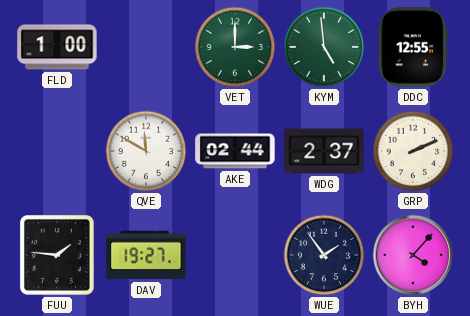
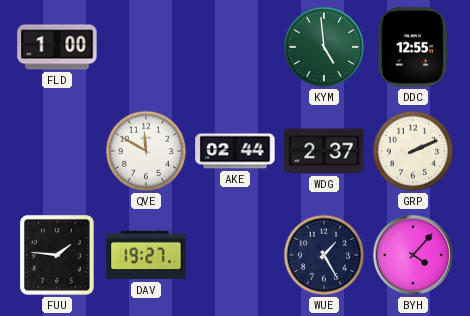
VET: 3:00 -> none (235, 47)
WUE: 1:54 -> 1:25 (324, 255)
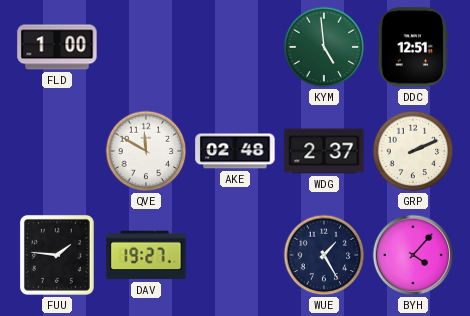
DDC: 12:55 -> 12:51 (413, 47)
AKE: 02:44 -> 02:48 (235, 151)
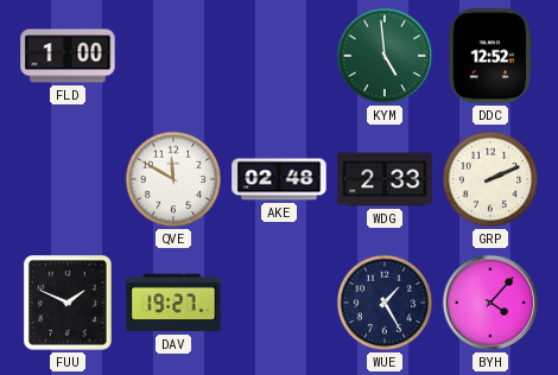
DDC: 12:51 -> 12:52 (490, 56)
WDG: 2:37 -> 2:33 (385, 179)
FUU: 1:46 -> 1:49 (68, 303)
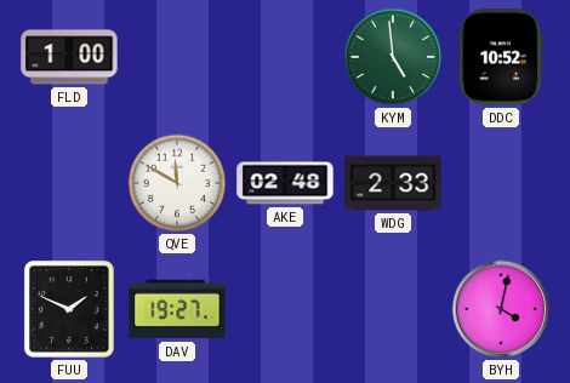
DDC: 12:52 -> 10:52 (501, 57)
GRP: 2:11 -> none (490, 179)
WUE: 1:25 -> none (385, 303)
BYH: 4:07 -> 4:02 (501, 309)
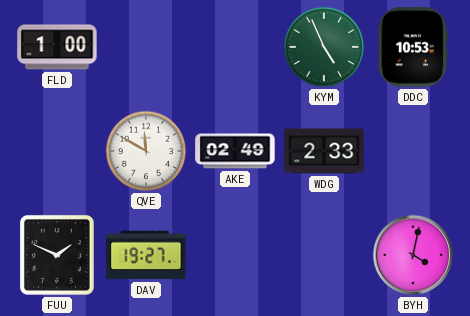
KYM: 4:59 -> 4:56 (324, 47)
DDC: 10:52 -> 10:53 (413, 47)
AKE: 02:48 -> 02:49 (235, 151)
